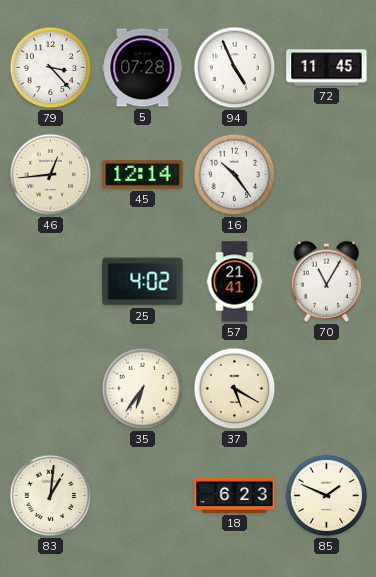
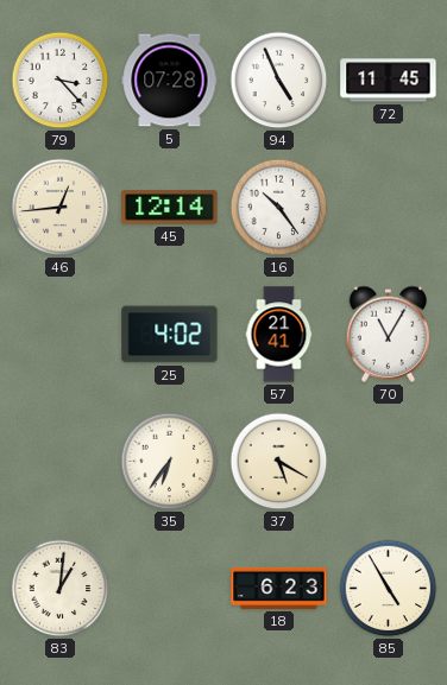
85: 1:49 -> 4:55 (389, 589)
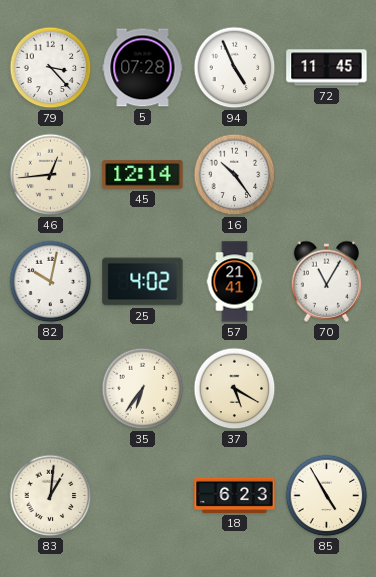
82: none -> 10:02 (51, 282)
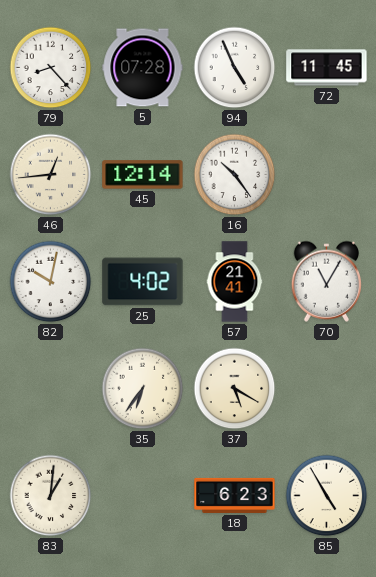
79: 3:23 -> 8:23 (51, 68)
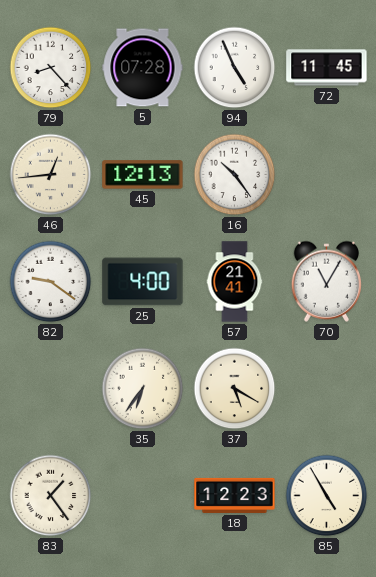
45: 12:14 -> 12:13 (143, 175)
82: 10:02 -> 9:21 (51, 282)
25: 4:02 -> 4:00 (143, 282)
83: 1:01 -> 1:24 (51, 496)
18: 6:23 -> 12:23 (235, 495)
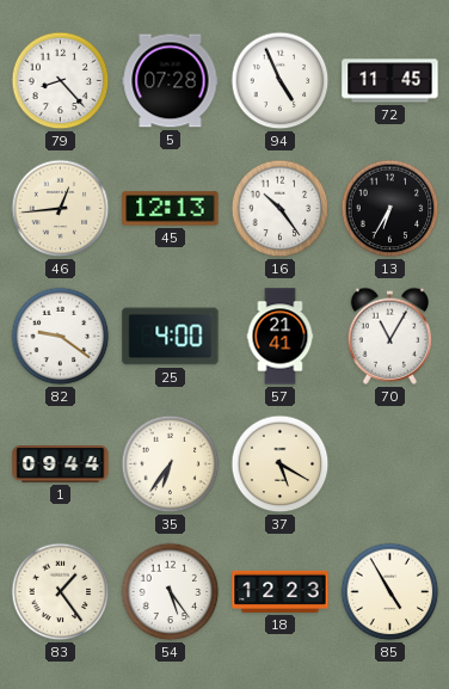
13: none -> 6:35 (390, 209)
1: none -> 09:44 (61, 465)
54: none -> 5:24 (171, 592)
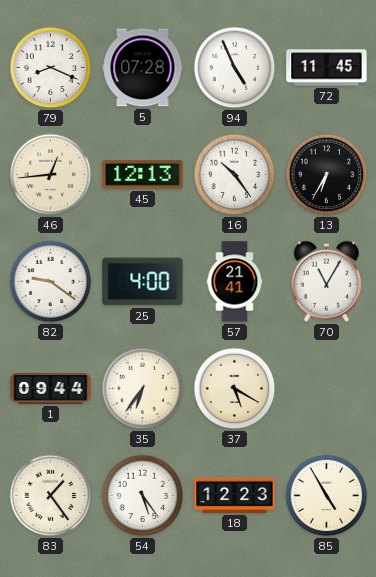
79: 8:23 -> 8:19 (51, 68)
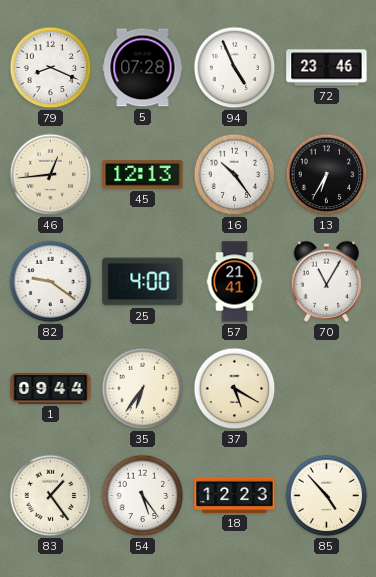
72: 11:45 -> 23:46 (327, 68)
85: 4:55 -> 4:53 (327, 496)
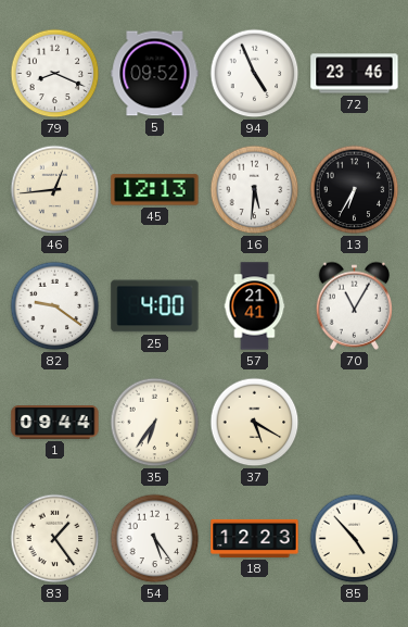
5: 07:28 -> 09:52 (155, 74)
16: 10:24 -> 5:31 (255, 190)
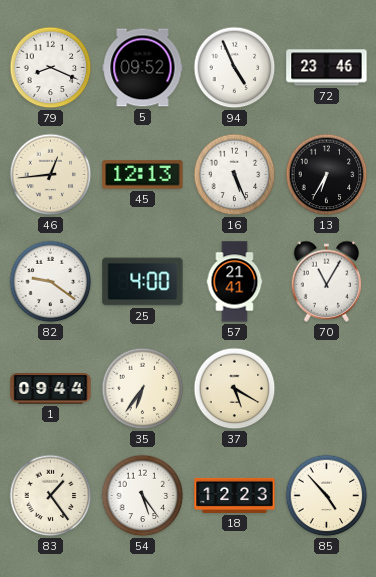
16: 5:31 -> 5:26 (235, 175)
